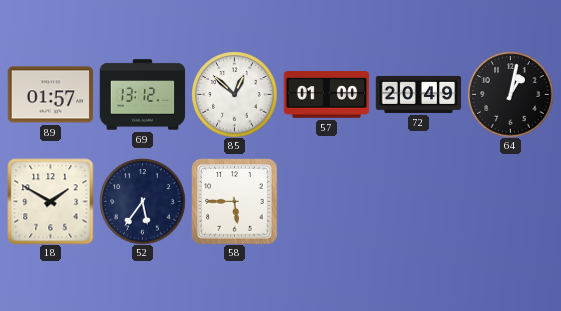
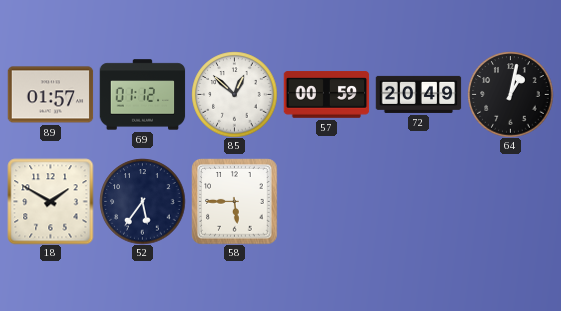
69: 13:12 -> 01:12 (142, 95)
57: 01:00 -> 00:59 (326, 95)
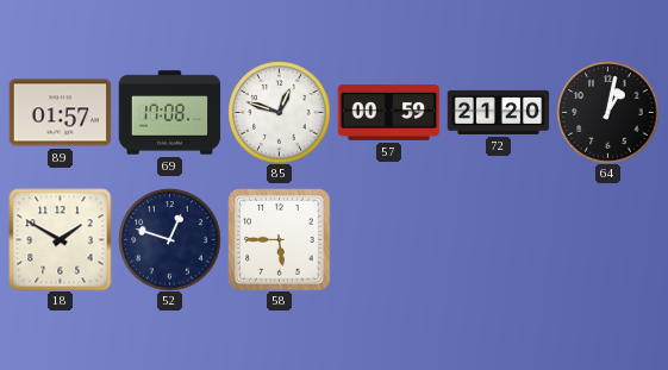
69: 01:12 -> 17:08 (169, 113)
85: 12:52 -> 12:48 (279, 112)
72: 20:49 -> 21:20 (498, 112)
52: 5:36 -> 12:48 (169, 239)
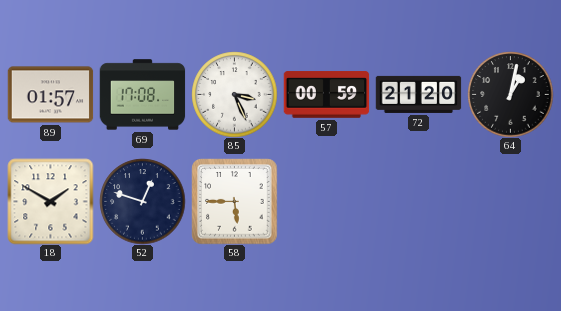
85: 12:48 -> 3:26 (234, 94)
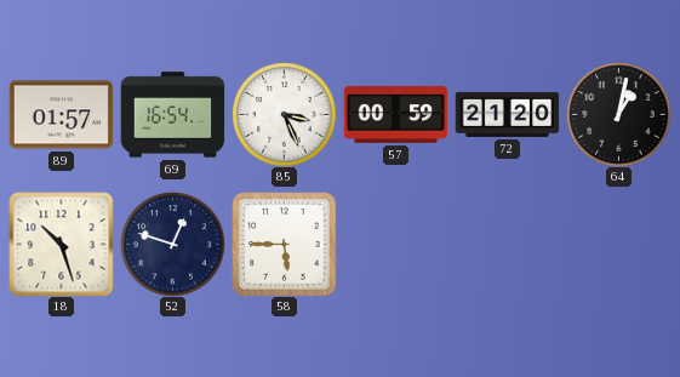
69: 17:08 -> 16:54 (172, 115)
18: 1:50 -> 10:27 (61, 244)
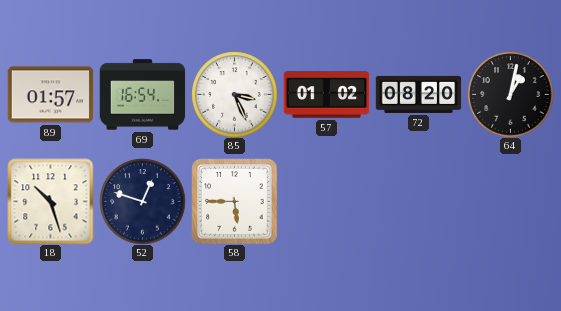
57: 00:59 -> 01:02 (326, 95)
72: 21:20 -> 08:20 (418, 94)
